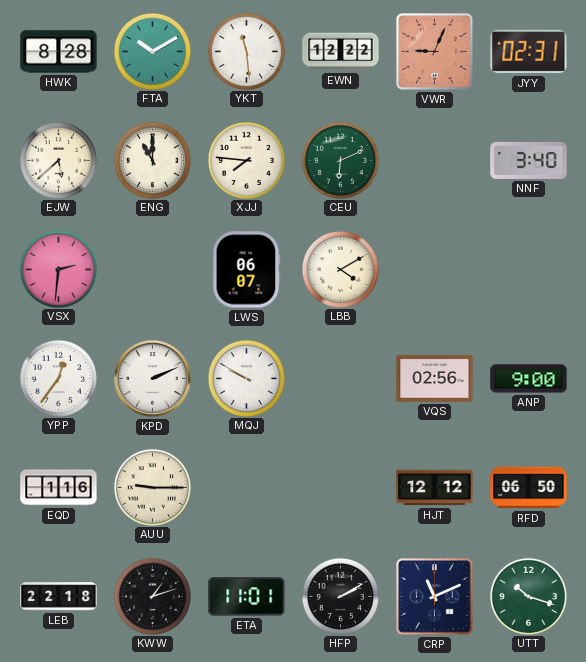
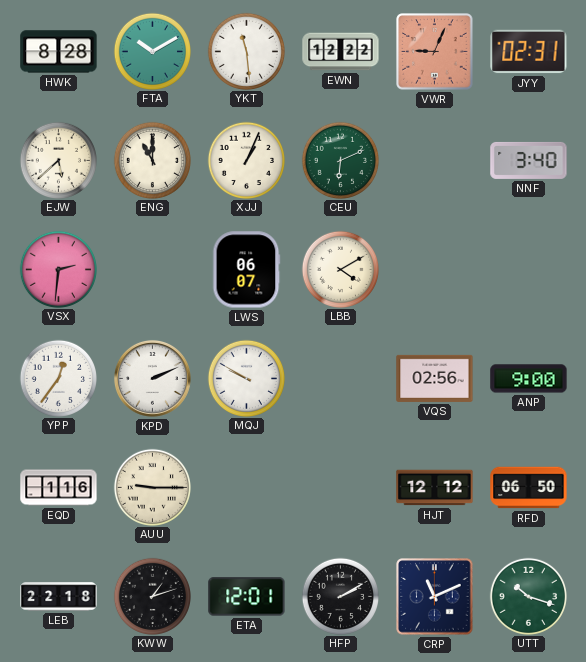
XJJ: 7:46 -> 1:04 (246, 160)
ETA: 11:01 -> 12:01 (247, 597)
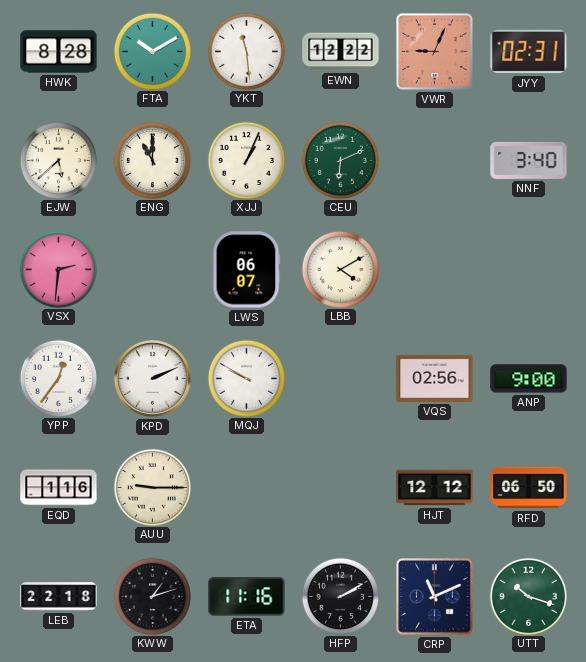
ETA: 12:01 -> 11:16 (247, 597)
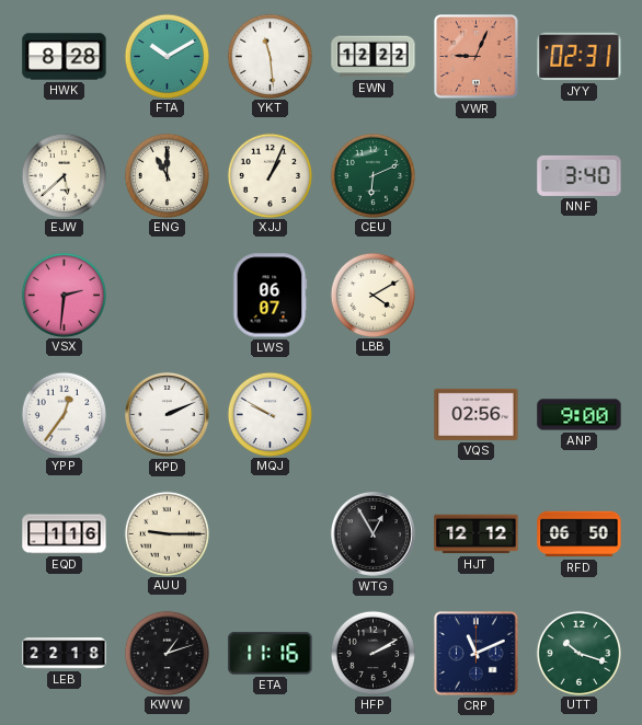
WTG: none -> 12:55 (372, 533)
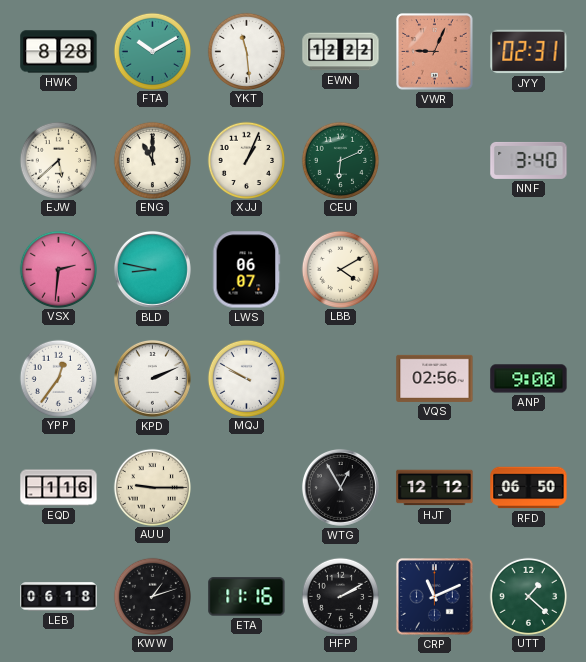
BLD: none -> 8:47 (152, 269)
LEB: 22:18 -> 06:18 (59, 597)
UTT: 10:18 -> 1:22 (528, 596)
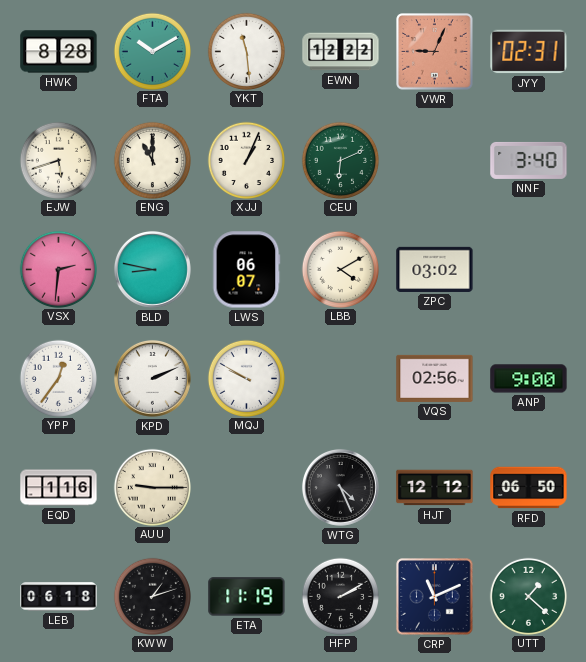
EJW: 5:38 -> 5:42 (58, 160)
ZPC: none -> 03:02 (435, 269)
WTG: 12:55 -> 4:26 (340, 487)
ETA: 11:16 -> 11:19 (247, 597)
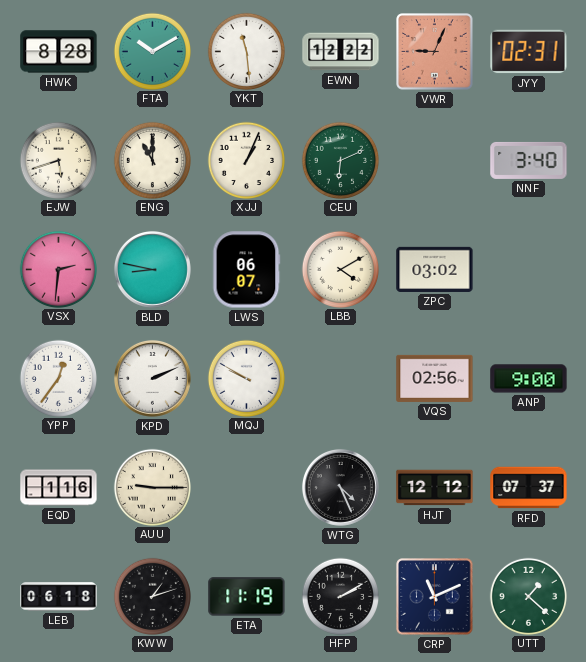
RFD: 06:50 -> 07:37 (529, 488)
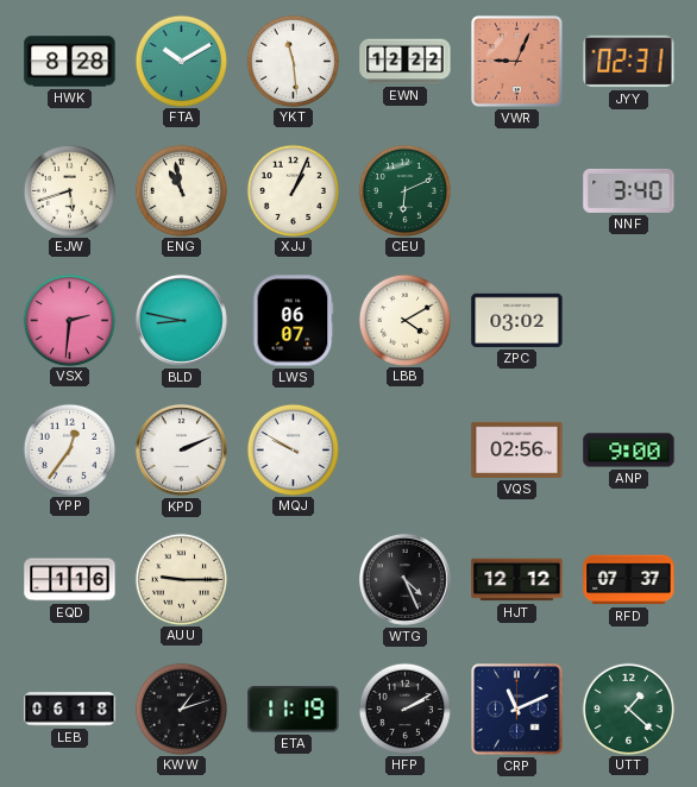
ENG: 11:00 -> 10:58 (181, 190)
